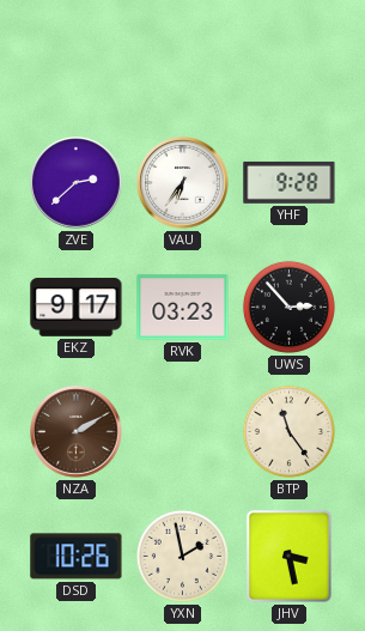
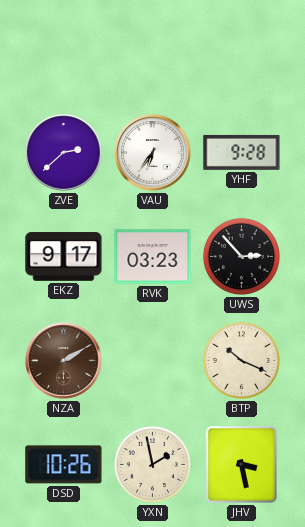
BTP: 11:24 -> 10:19 (241, 360)
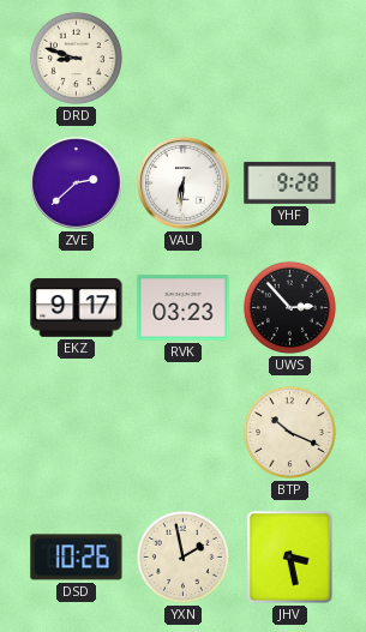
DRD: none -> 8:48 (76, 58)
VAU: 6:36 -> 6:31 (184, 183)
NZA: 2:10 -> none (64, 361)
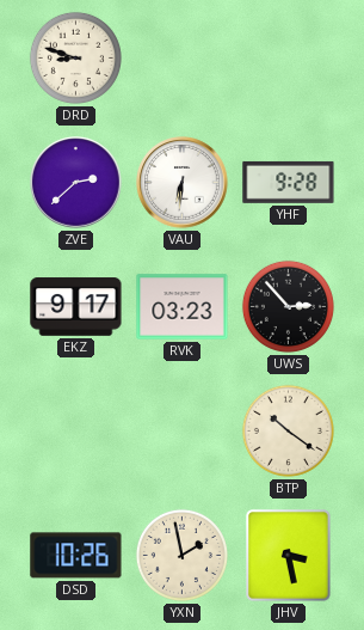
BTP: 10:19 -> 10:21 (288, 430)
